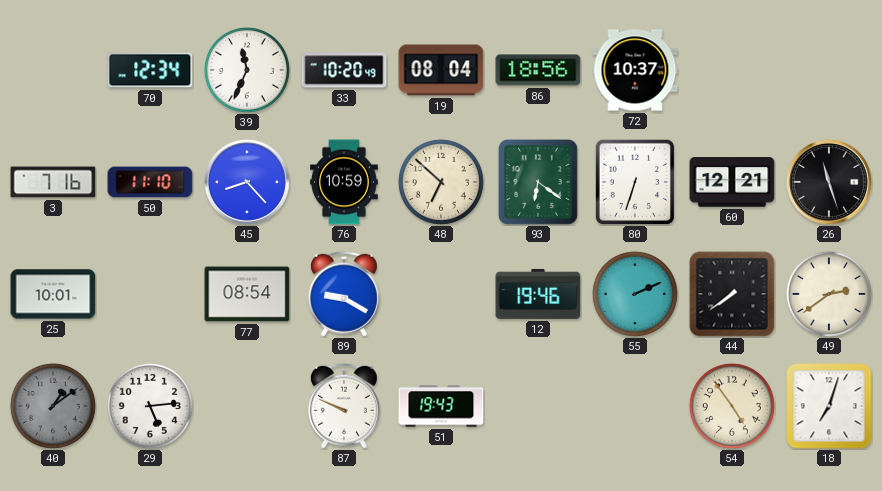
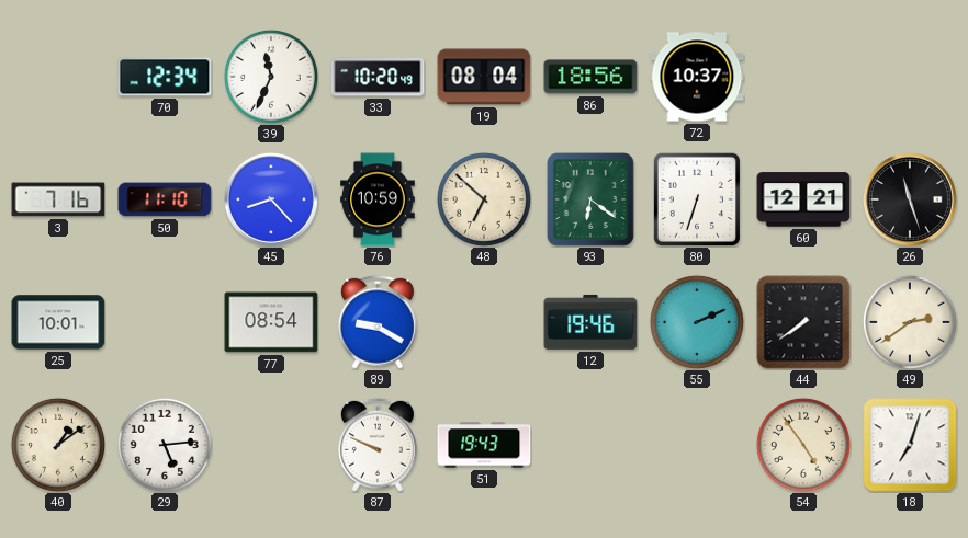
40 dial: grey -> cream (58, 445)
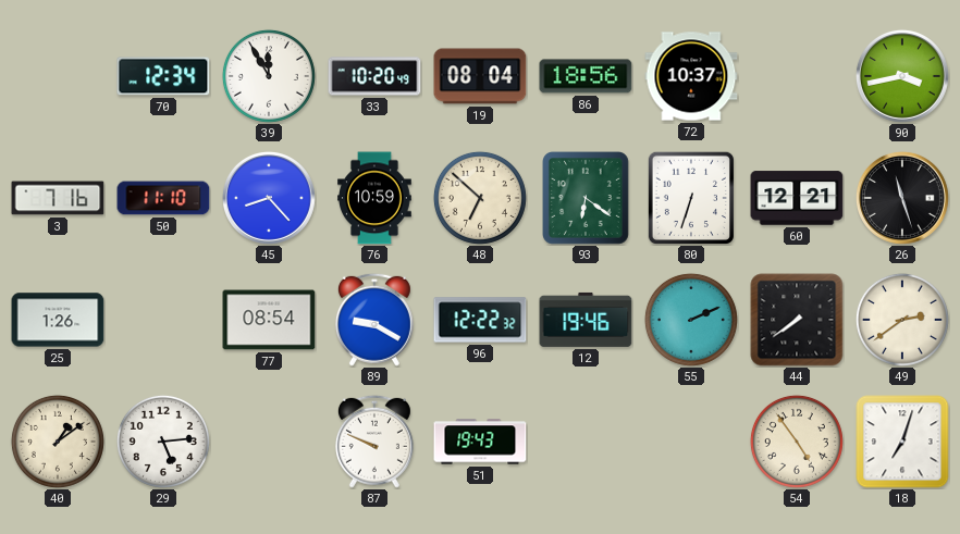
39: 11:34 -> 11:55 (269, 76)
90: none -> 3:43 (902, 76)
25: 10:01 -> 1:26 (58, 320)
96: none -> 12:22 (480, 320)
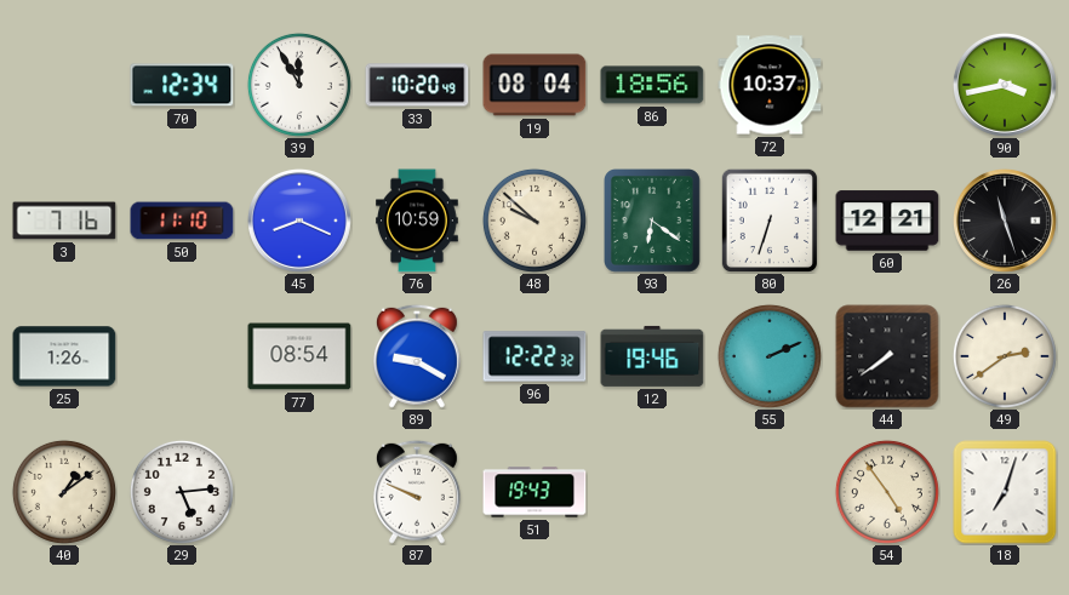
45: 8:23 -> 8:19 (299, 221)
48: 6:52 -> 9:52 (534, 221)
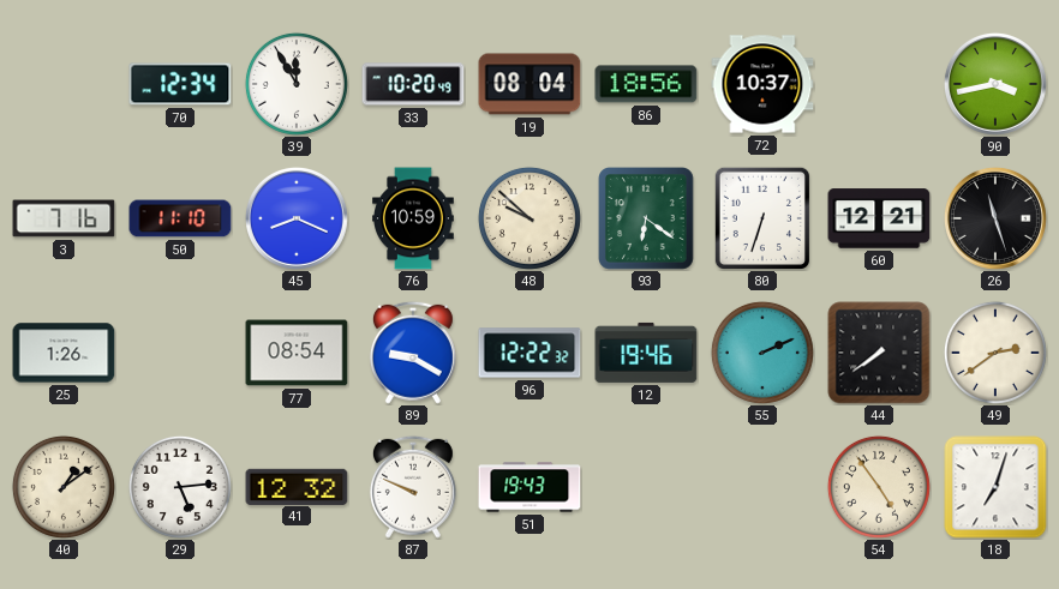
41: none -> 12:32 (297, 486)
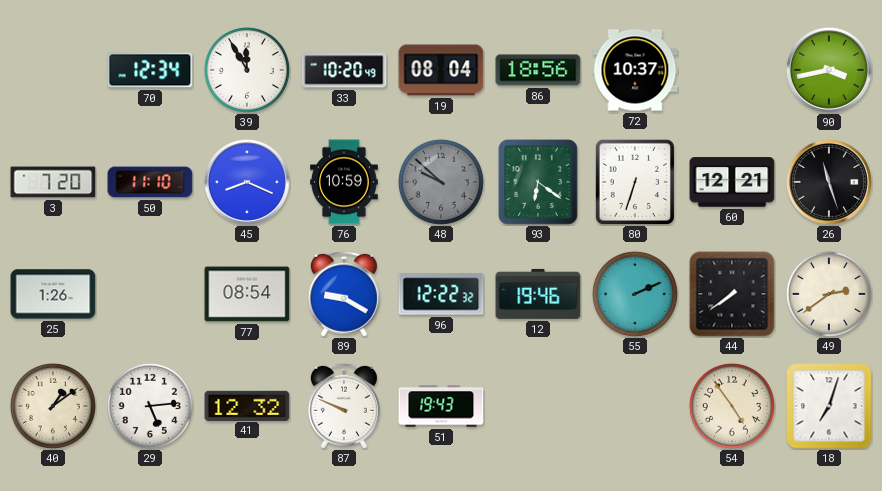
3: 7:16 -> 7:20 (53, 182)
48 dial: cream -> grey (441, 182)
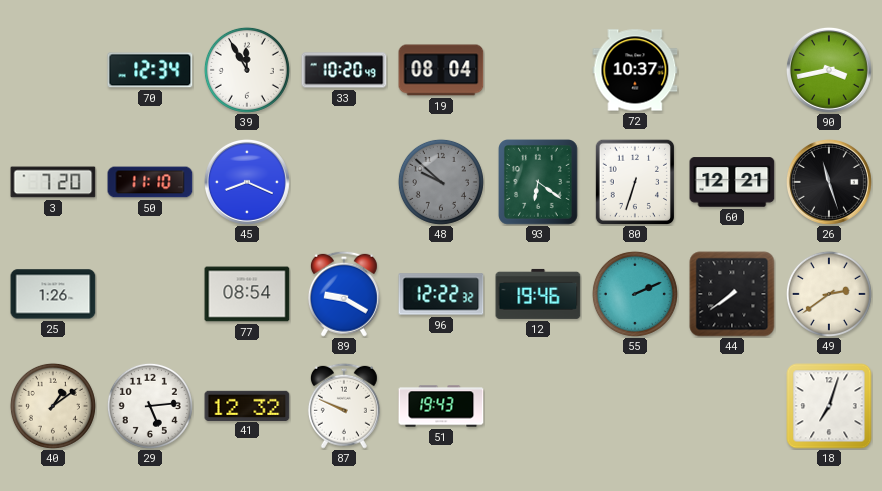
86: 18:56 -> none (538, 70)
76: 10:59 -> none (345, 182)
54: 4:54 -> none (732, 406)
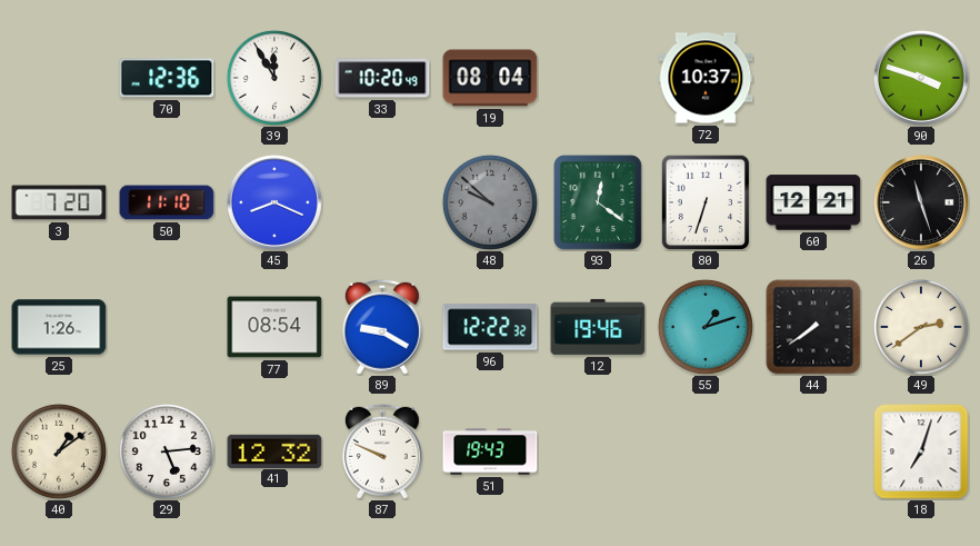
70: 12:34 -> 12:36 (167, 78)
90: 3:43 -> 3:48 (921, 78)
93: 6:21 -> 12:21 (599, 203)
55: 2:11 -> 1:12 (706, 327)
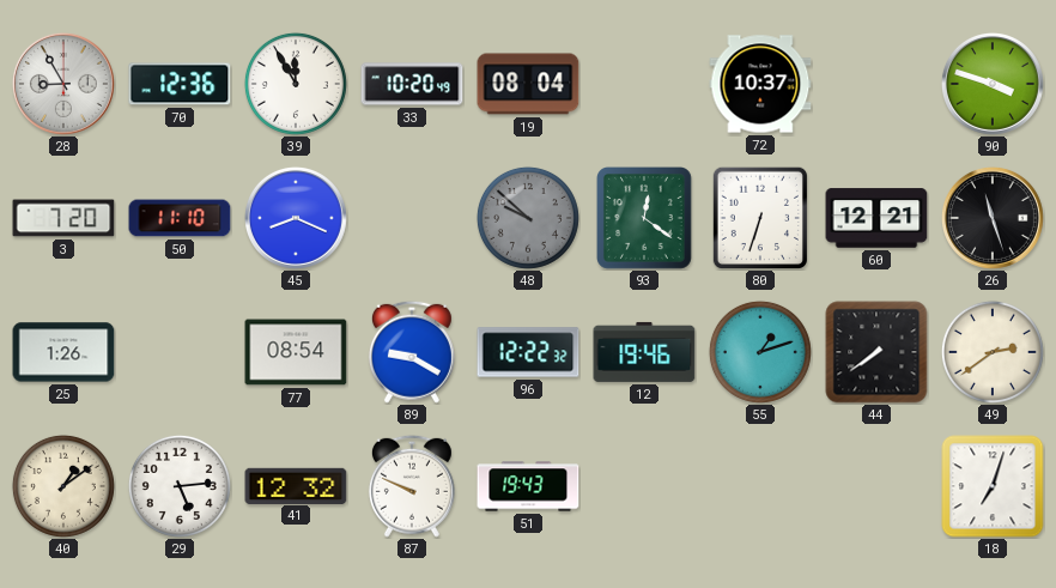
28: none -> 8:55 (63, 84)
